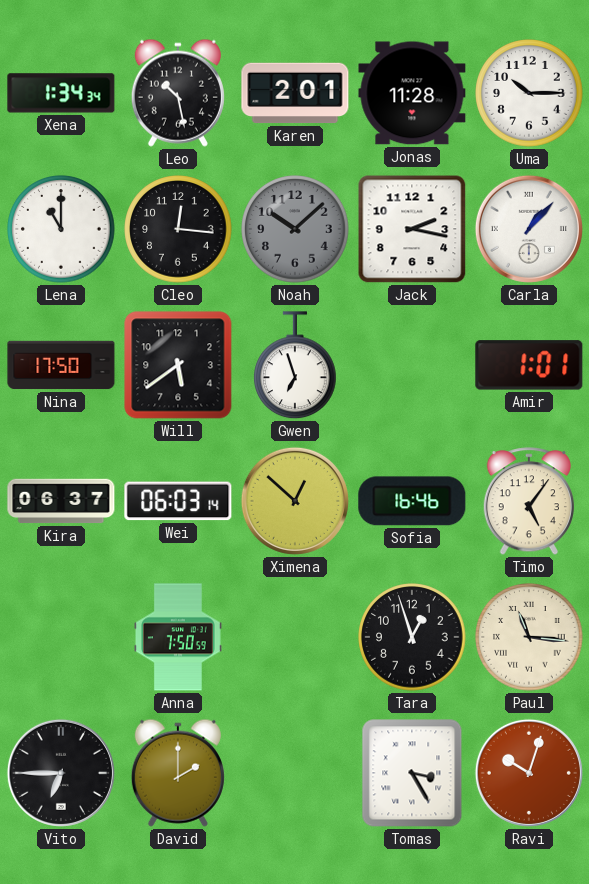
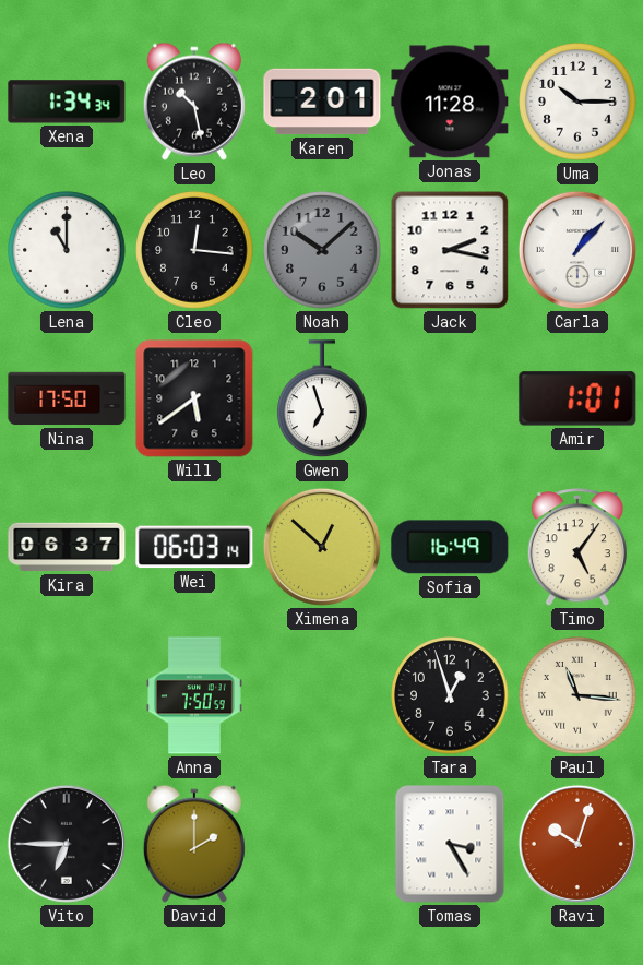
Sofia: 16:46 -> 16:49 (450, 547)
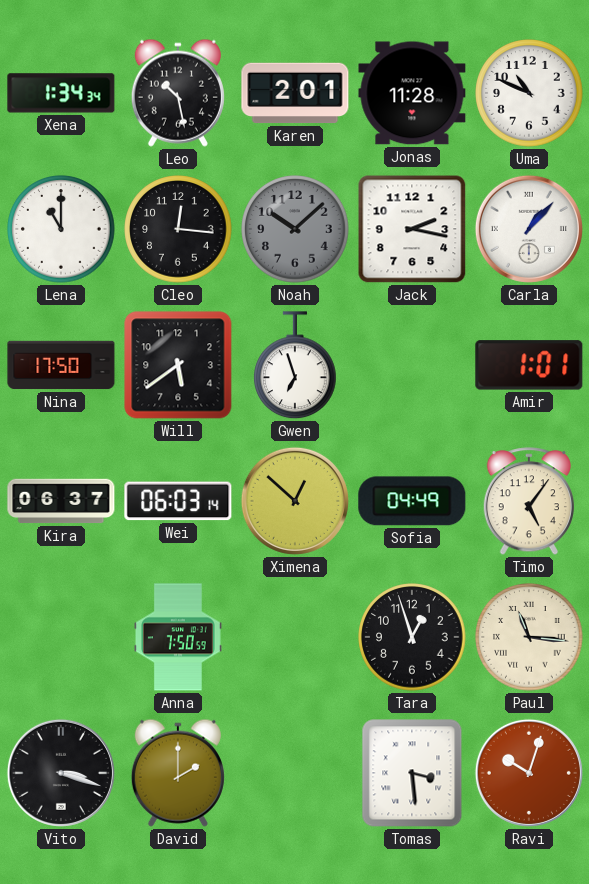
Uma: 10:15 -> 10:49 (529, 93)
Sofia: 16:49 -> 04:49 (412, 501)
Vito: 6:45 -> 3:18 (61, 773)
Tomas: 3:25 -> 3:29 (412, 773)
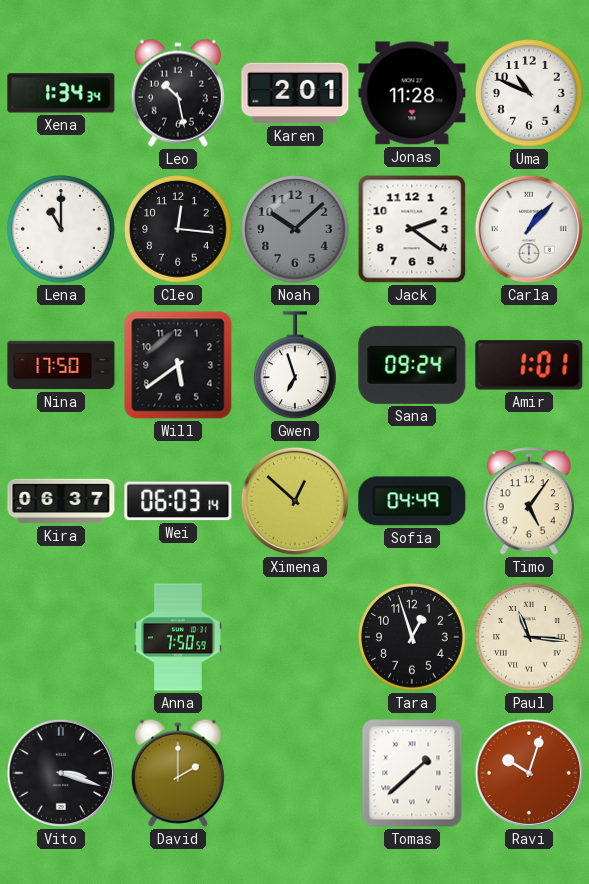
Jack: 2:17 -> 2:21 (412, 229)
Sana: none -> 09:24 (412, 365)
Tomas: 3:29 -> 1:38 (412, 773)
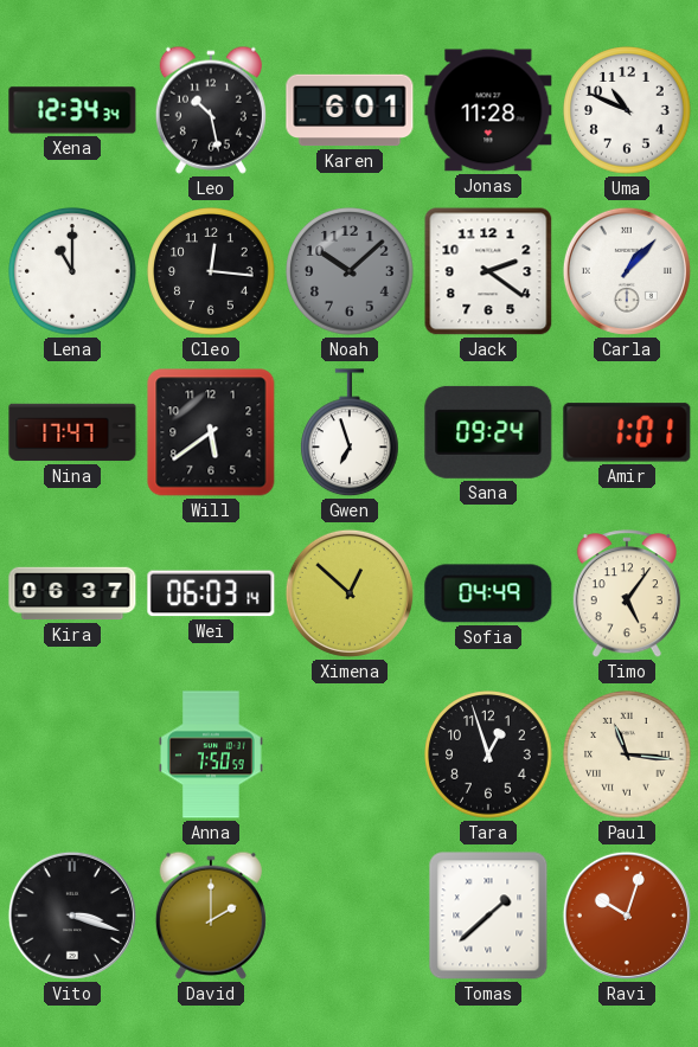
Xena: 1:34 -> 12:34 (72, 110)
Karen: 2:01 -> 6:01 (350, 110)
Nina: 17:50 -> 17:47 (72, 432)
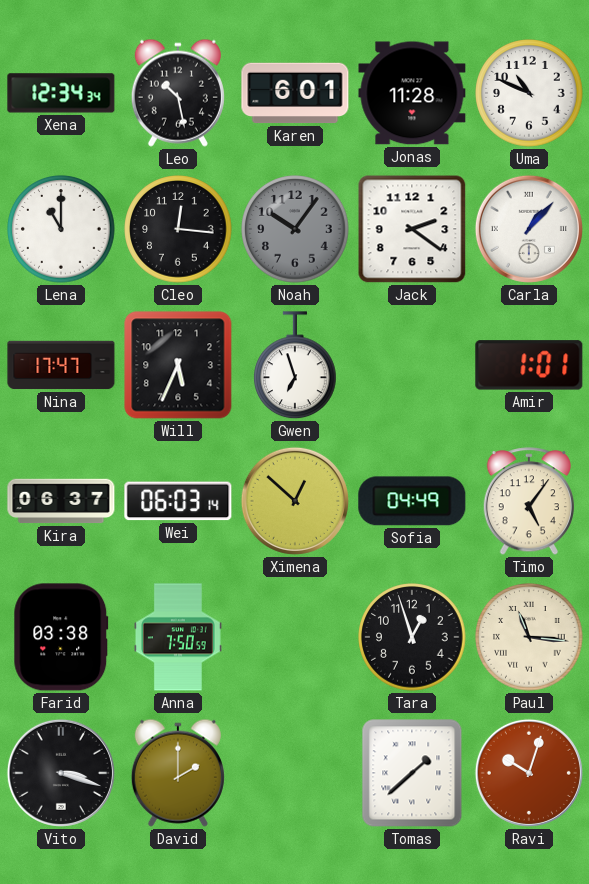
Noah: 10:08 -> 10:06 (295, 229)
Will: 5:39 -> 5:34 (178, 365)
Sana: 09:24 -> none (488, 432)
Farid: none -> 03:38 (61, 637)
